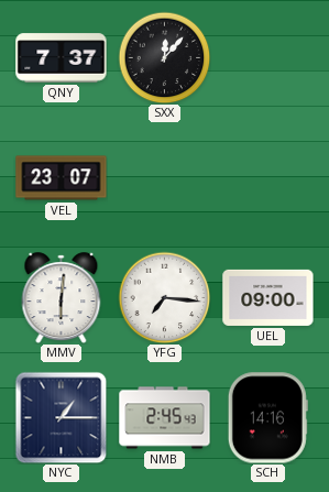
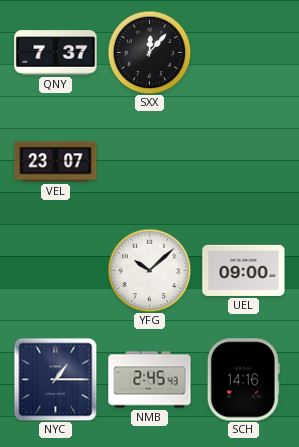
MMV: 6:01 -> none (62, 298)
YFG: 7:16 -> 10:08 (149, 270)
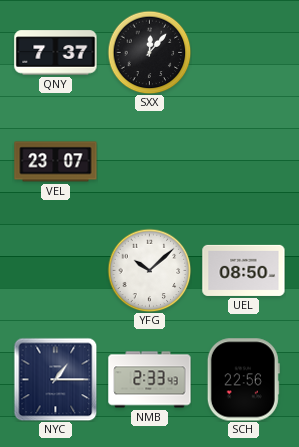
UEL: 09:00 -> 08:50 (244, 270)
NMB: 2:45 -> 2:33 (150, 380)
SCH: 14:16 -> 22:56 (243, 380)
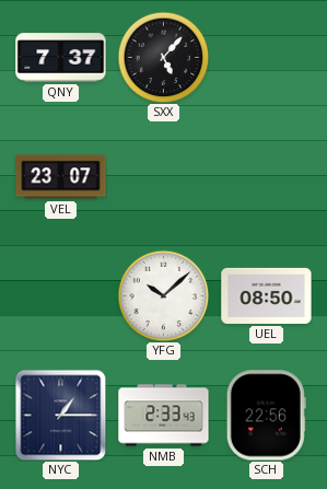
SXX: 12:07 -> 5:07 (163, 57)
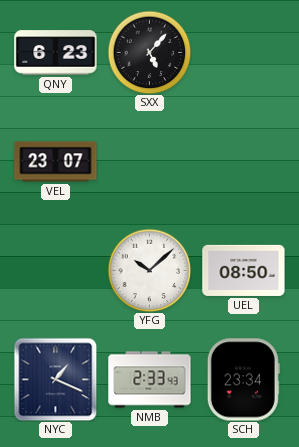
QNY: 7:37 -> 6:23 (56, 53)
NYC: 1:15 -> 1:19 (55, 379)
SCH: 22:56 -> 23:34 (243, 380)
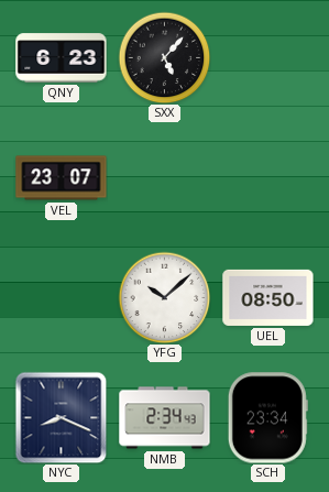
NYC: 1:19 -> 8:19 (61, 417)
NMB: 2:33 -> 2:34 (165, 418)
